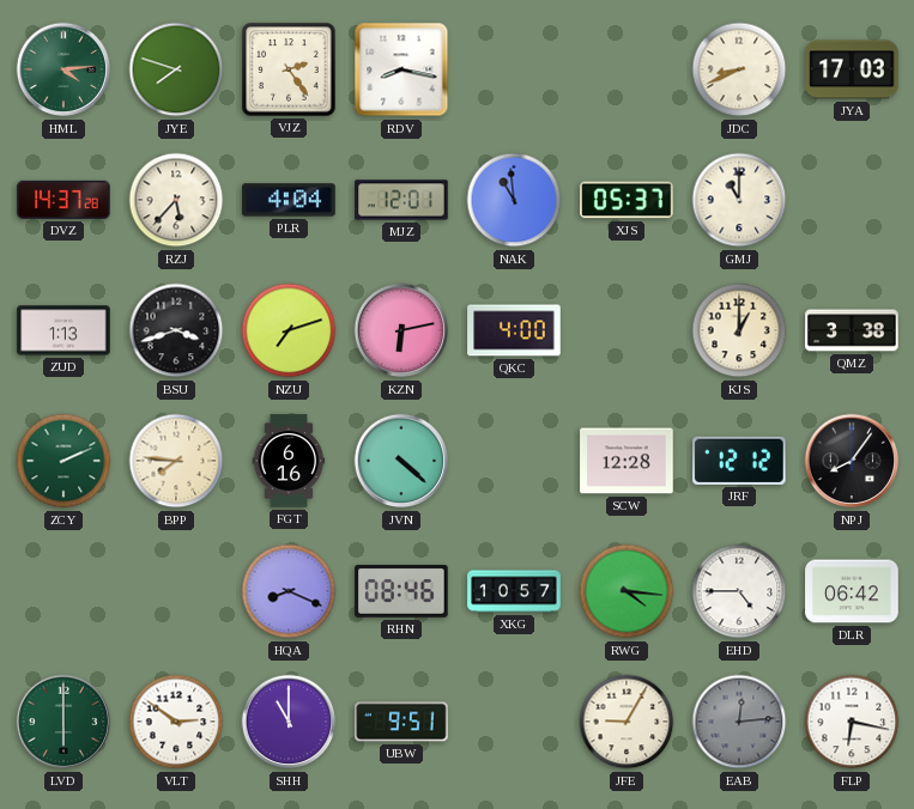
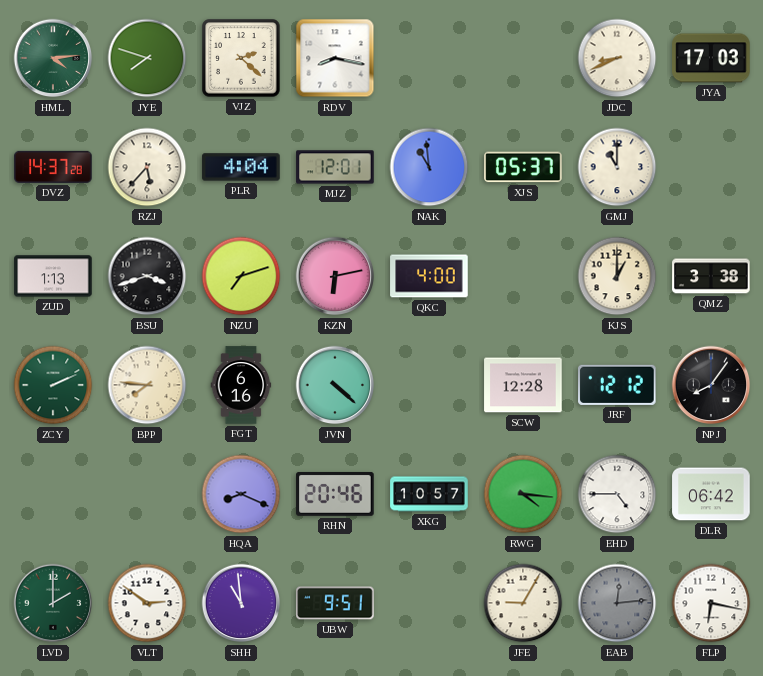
VJZ: 2:24 -> 2:22 (241, 58)
RHN: 08:46 -> 20:46 (335, 494)
LVD: 6:00 -> 2:00 (53, 603)
SHH: 11:00 -> 10:59 (241, 603)
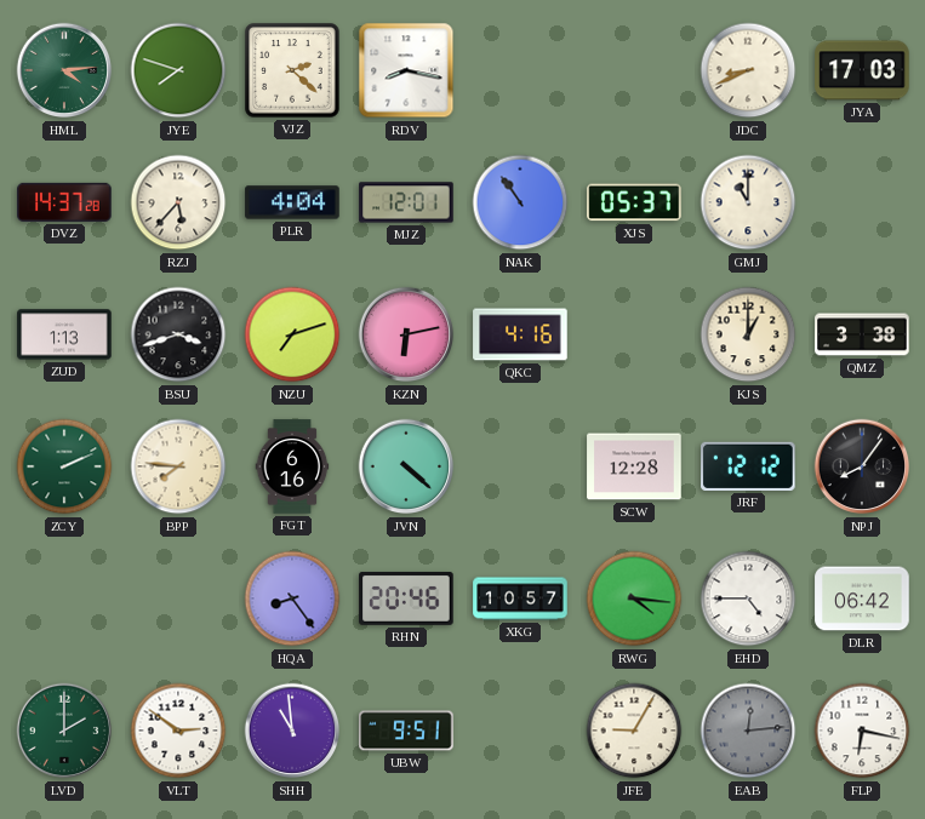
NAK: 10:59 -> 10:54 (520, 202)
QKC: 4:00 -> 4:16 (520, 334)
HQA: 8:19 -> 8:24 (292, 598)
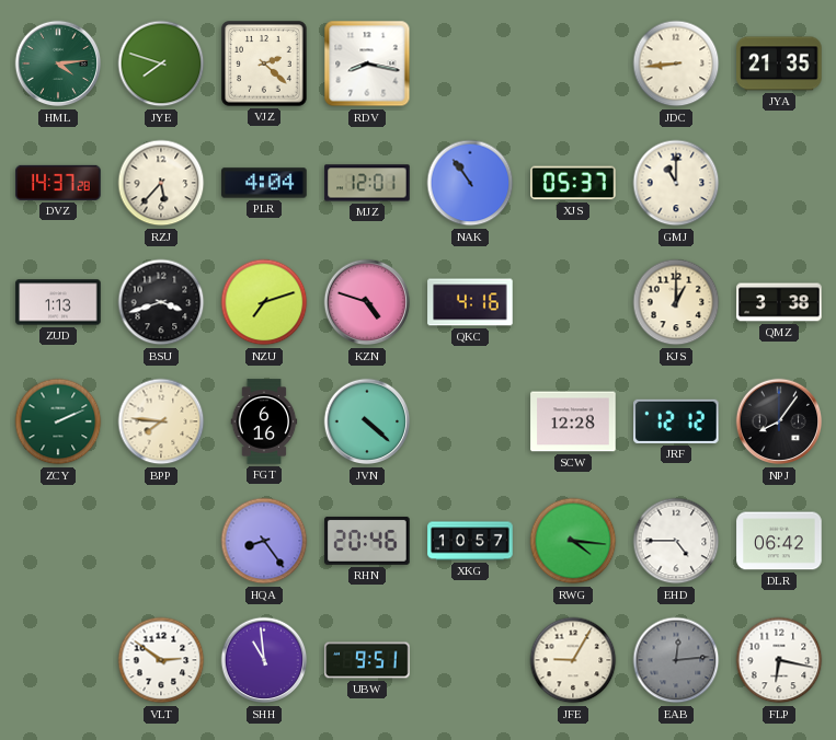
JDC: 8:41 -> 8:44 (676, 63)
JYA: 17:03 -> 21:35 (779, 63)
KZN: 6:13 -> 4:48 (367, 302)
LVD: 2:00 -> none (64, 731)
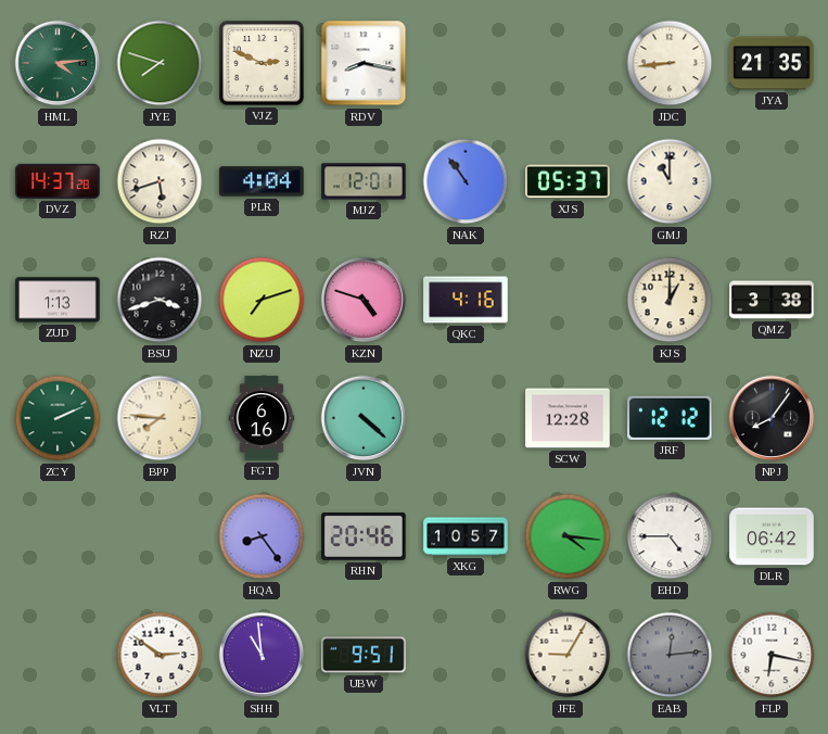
VJZ: 2:22 -> 2:49 (262, 63)
RZJ: 5:37 -> 5:42 (160, 181)
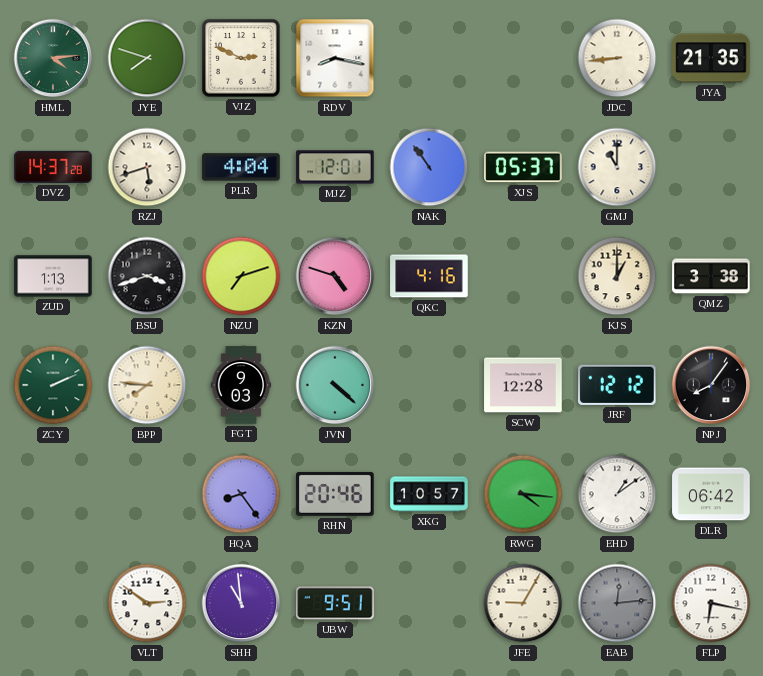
FGT: 6:16 -> 9:03 (241, 385)
EHD: 4:45 -> 1:09 (617, 494)
